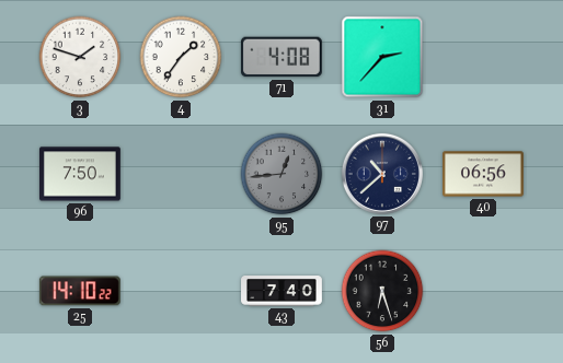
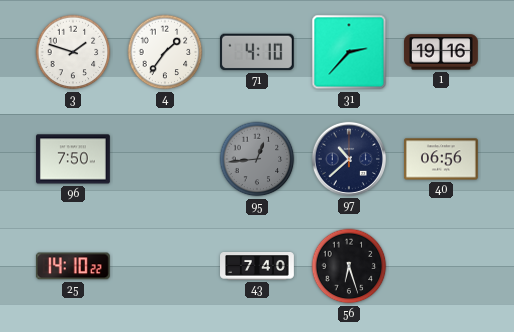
71: 4:08 -> 4:10 (257, 52)
1: none -> 19:16 (441, 52)
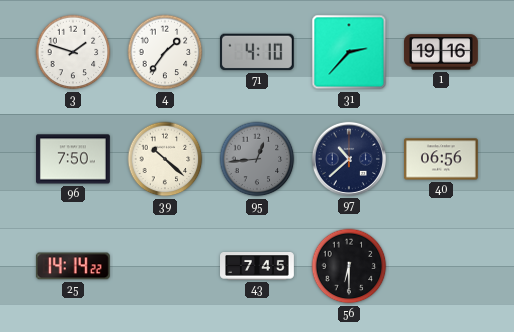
39: none -> 10:22 (165, 159)
25: 14:10 -> 14:14 (73, 266)
43: 7:40 -> 7:45 (258, 266)
56: 6:27 -> 6:30 (349, 266)
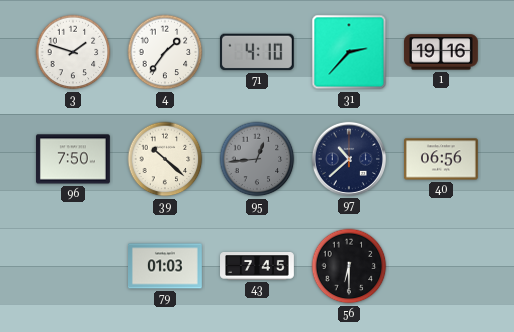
25: 14:14 -> none (73, 266)
79: none -> 01:03 (166, 266)
